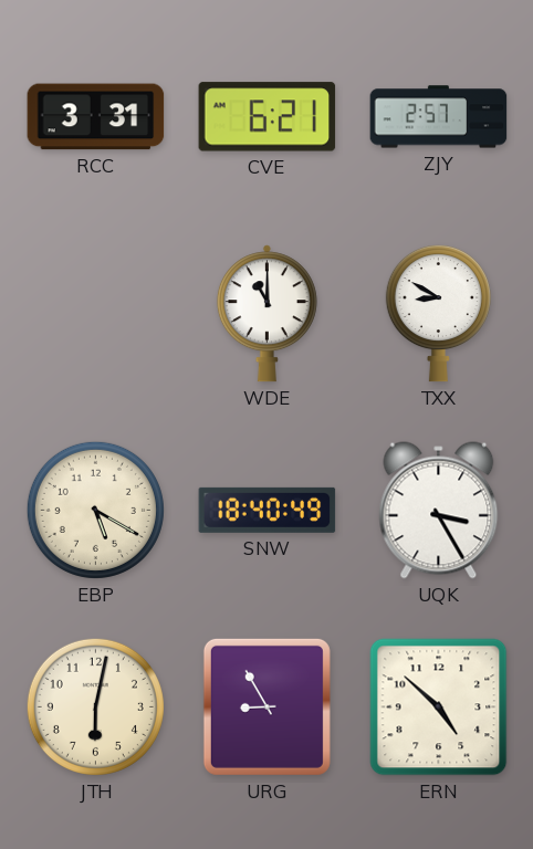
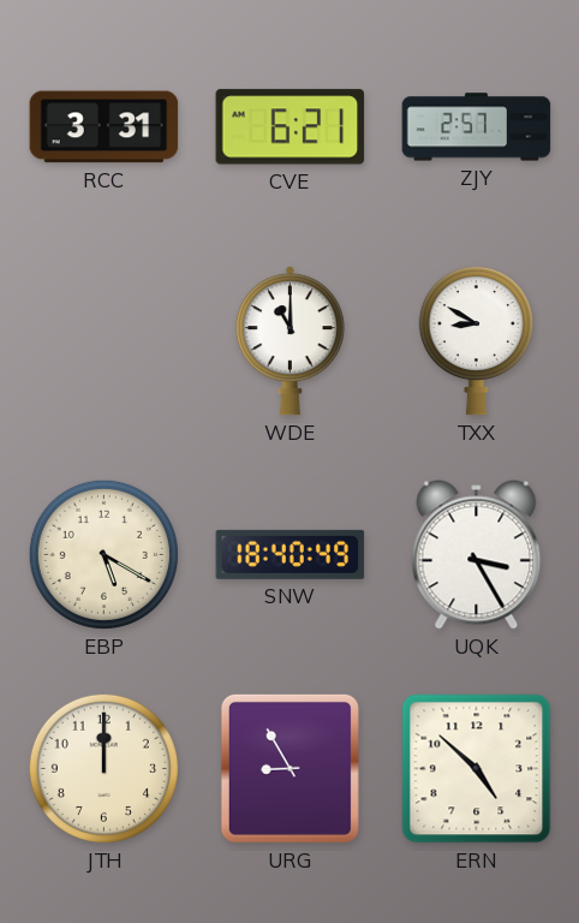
JTH: 6:02 -> 12:00 (103, 768)
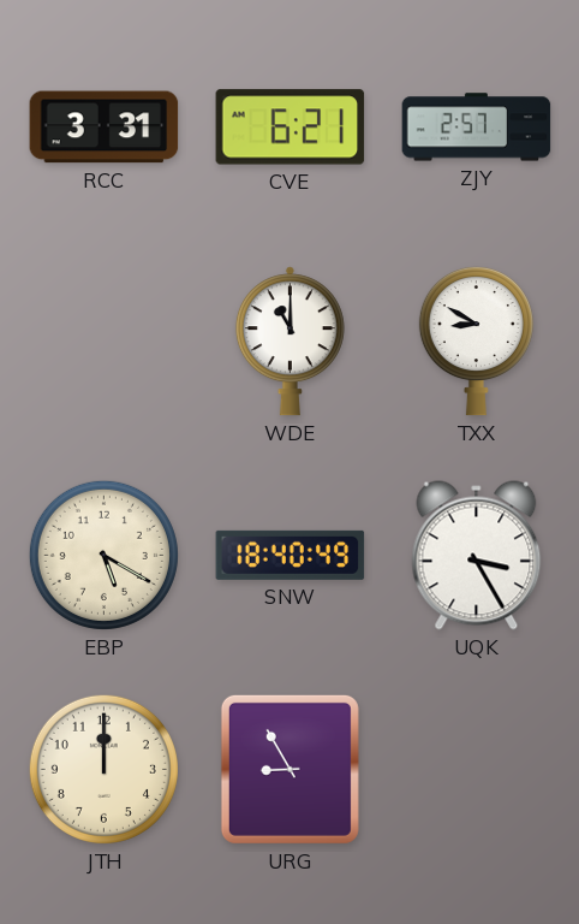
ERN: 4:52 -> none (477, 769)
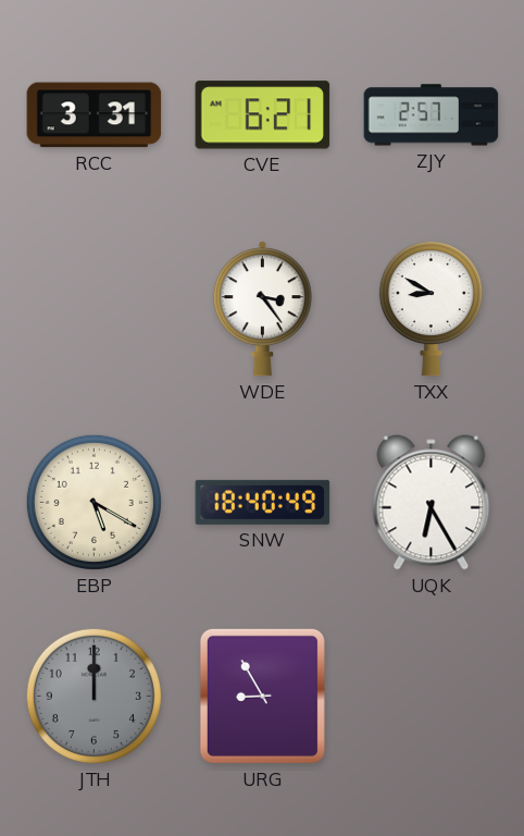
WDE: 11:00 -> 3:24 (262, 309)
UQK: 3:25 -> 6:25 (432, 503)
JTH dial: cream -> grey (93, 696)
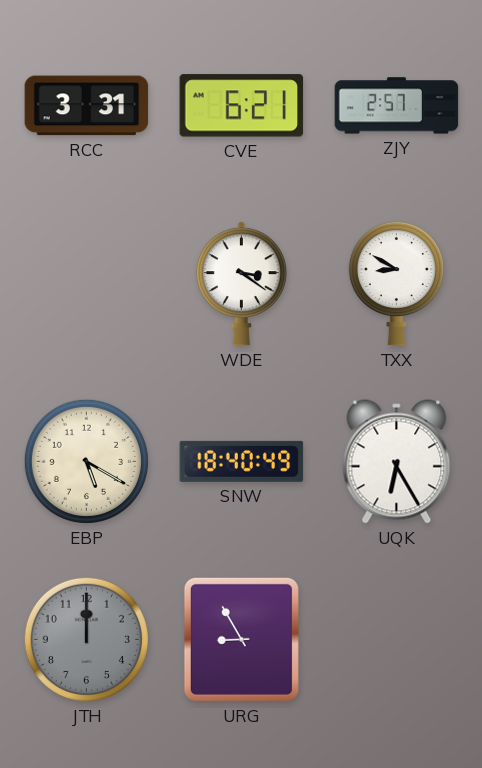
WDE: 3:24 -> 3:21 (241, 284)
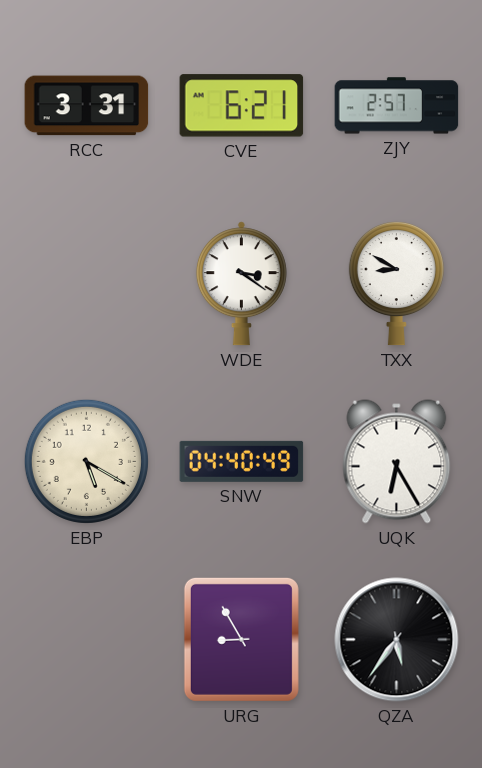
SNW: 18:40 -> 04:40 (242, 461)
JTH: 12:00 -> none (86, 639)
QZA: none -> 5:36 (397, 640)
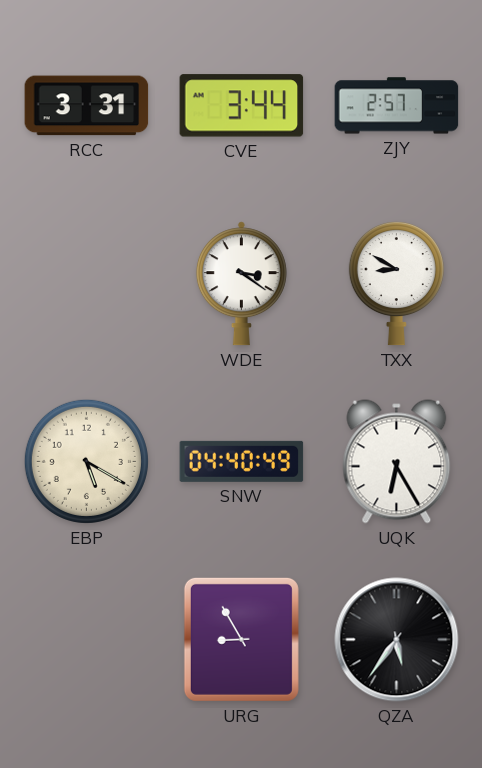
CVE: 6:21 -> 3:44 (242, 106)
